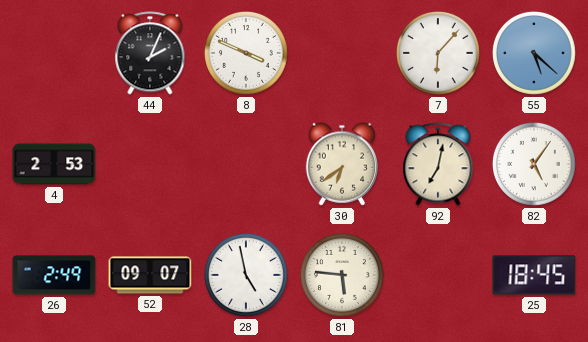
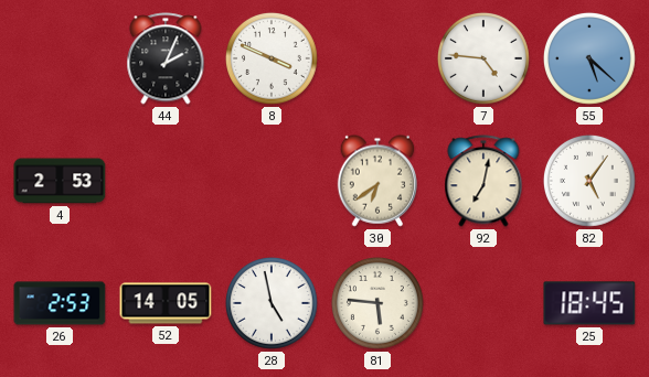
7: 6:07 -> 4:46 (483, 58)
26: 2:49 -> 2:53 (60, 303)
52: 09:07 -> 14:05 (166, 303)
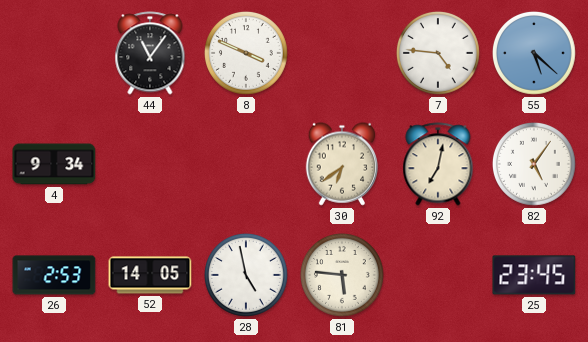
44: 2:04 -> 11:06 (150, 53)
4: 2:53 -> 9:34 (54, 164)
25: 18:45 -> 23:45 (534, 275)
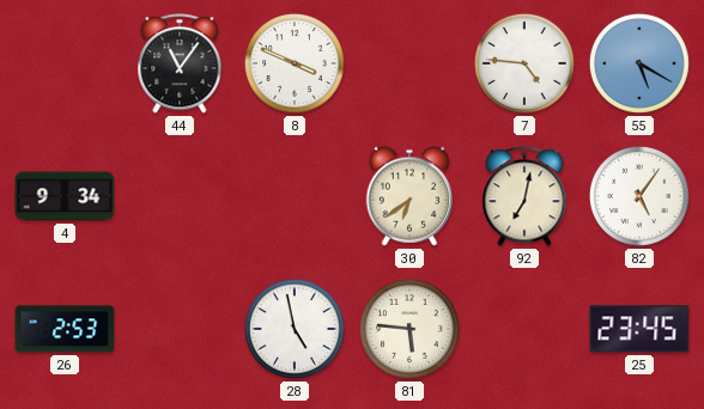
55: 5:22 -> 5:20 (639, 63)
52: 14:05 -> none (150, 275)
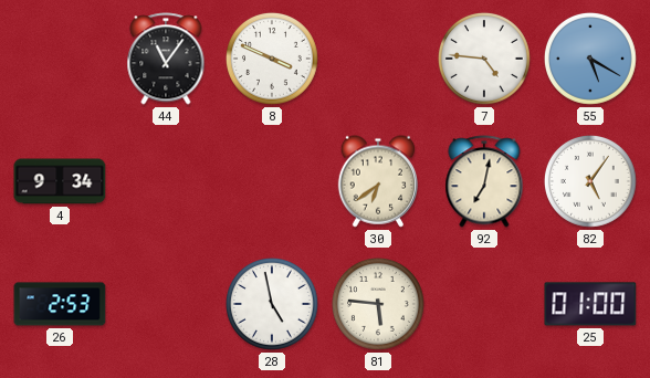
25: 23:45 -> 01:00 (590, 304)
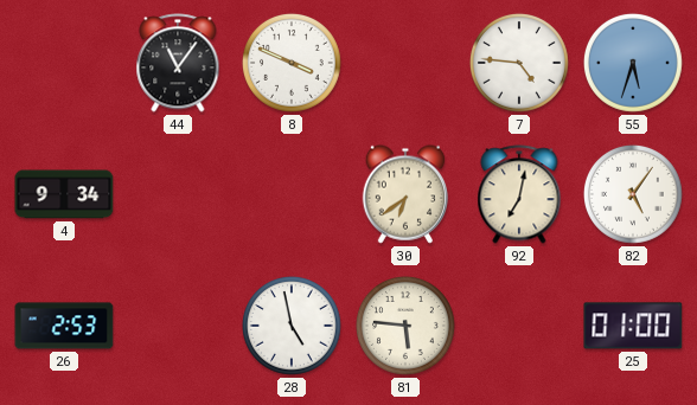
55: 5:20 -> 5:33 (633, 63)
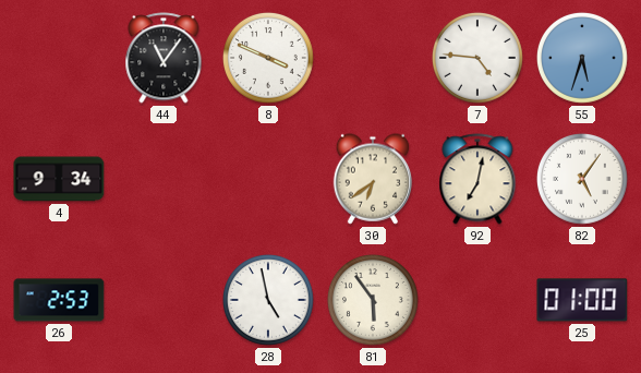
81: 5:46 -> 5:54 (373, 300)
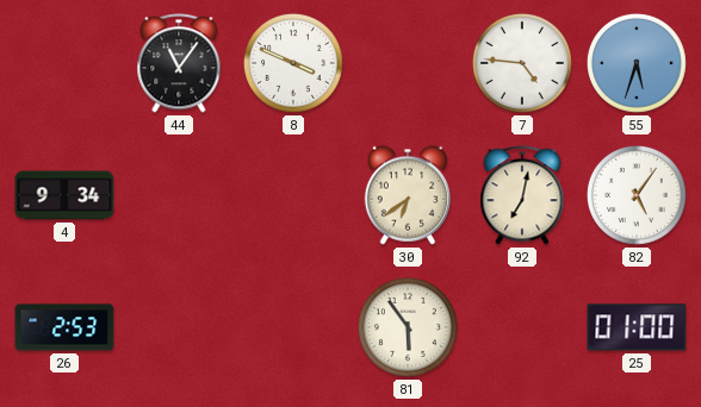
28: 4:58 -> none (268, 300)
